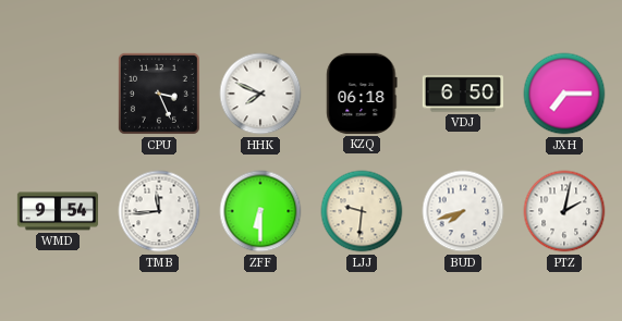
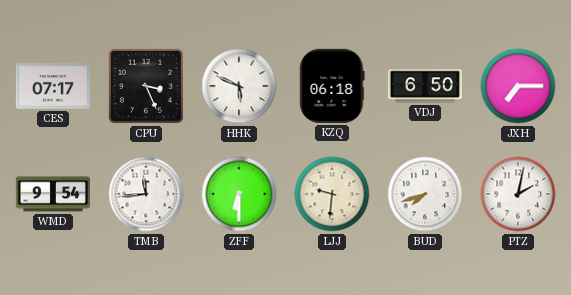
CES: none -> 07:17 (53, 87)
HHK: 7:49 -> 5:49 (239, 86)
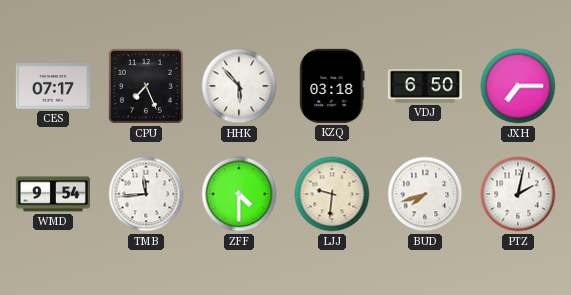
CPU: 3:26 -> 7:26 (146, 86)
HHK: 5:49 -> 5:53 (239, 86)
KZQ: 06:18 -> 03:18 (332, 86)
ZFF: 6:30 -> 4:30 (239, 194)
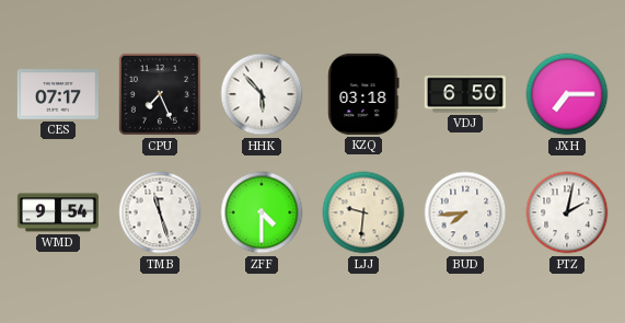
TMB: 11:44 -> 11:27 (160, 212)
BUD: 7:42 -> 7:44 (465, 212)
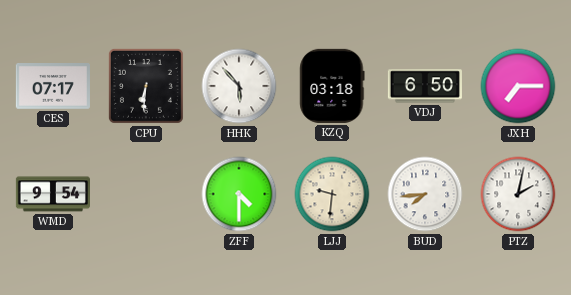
CPU: 7:26 -> 6:31 (146, 86)
TMB: 11:27 -> none (160, 212)
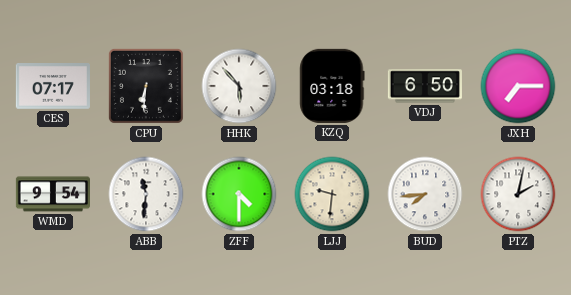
ABB: none -> 11:31 (146, 194)
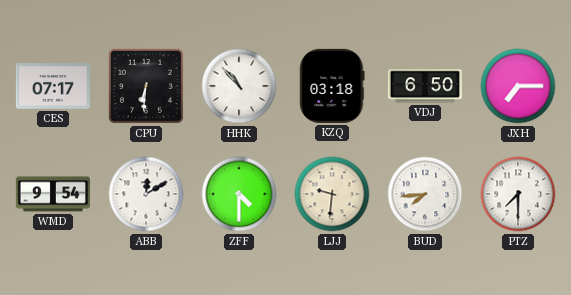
HHK: 5:53 -> 10:53 (239, 86)
ABB: 11:31 -> 12:10 (146, 194)
PTZ: 2:02 -> 7:30 (518, 194)
